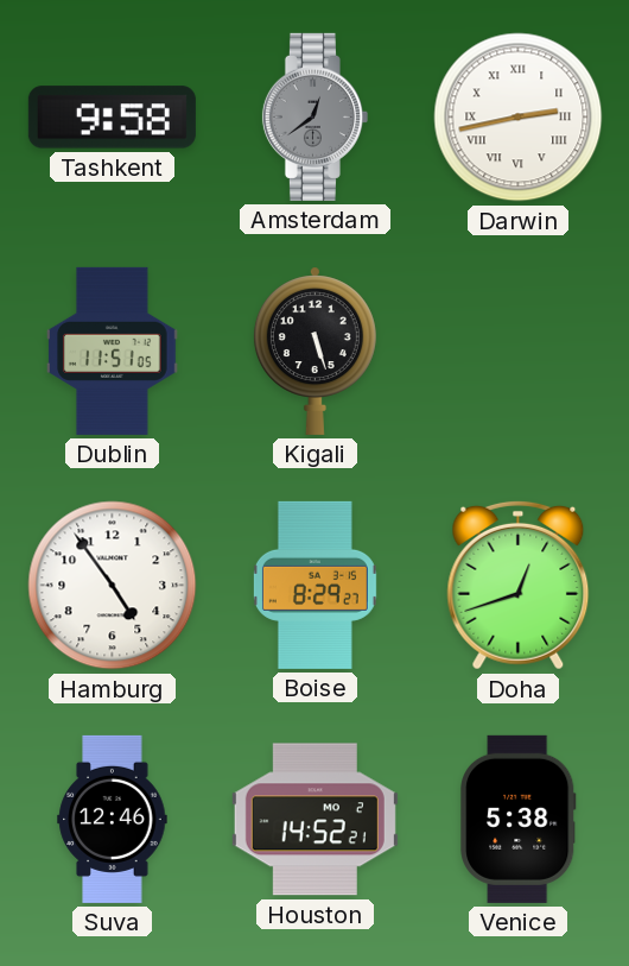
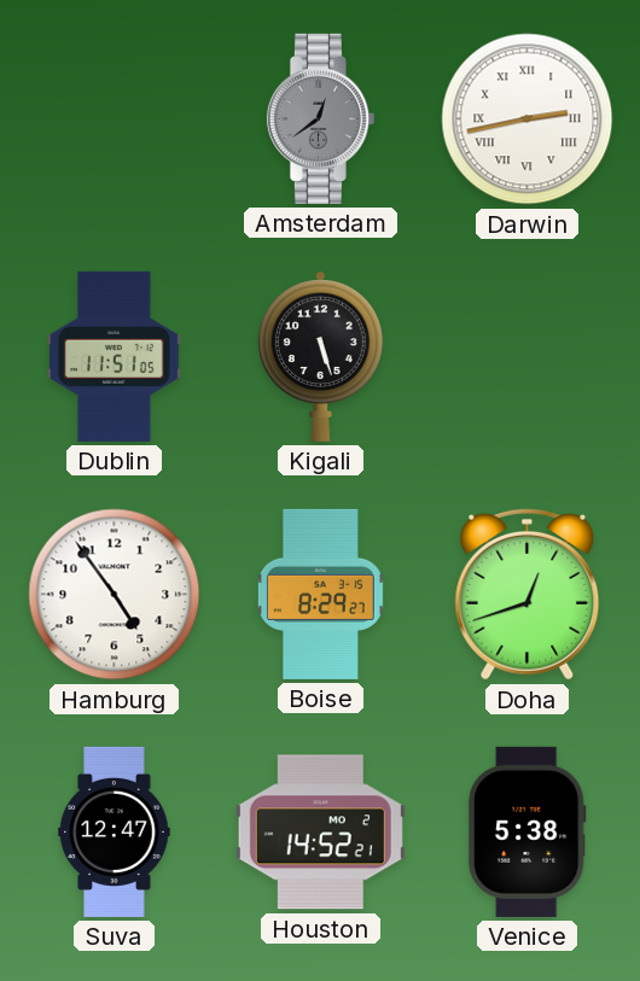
Tashkent: 9:58 -> none (112, 118)
Suva: 12:46 -> 12:47 (115, 831)
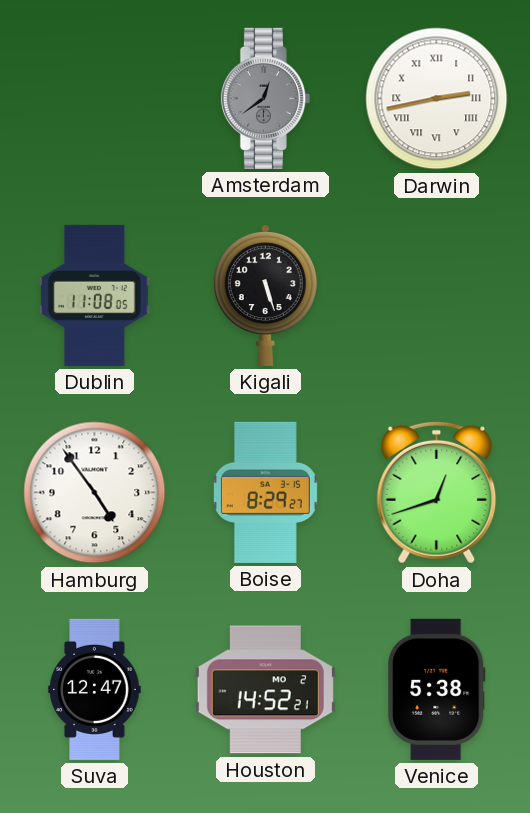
Dublin: 11:51 -> 11:08 (95, 295)
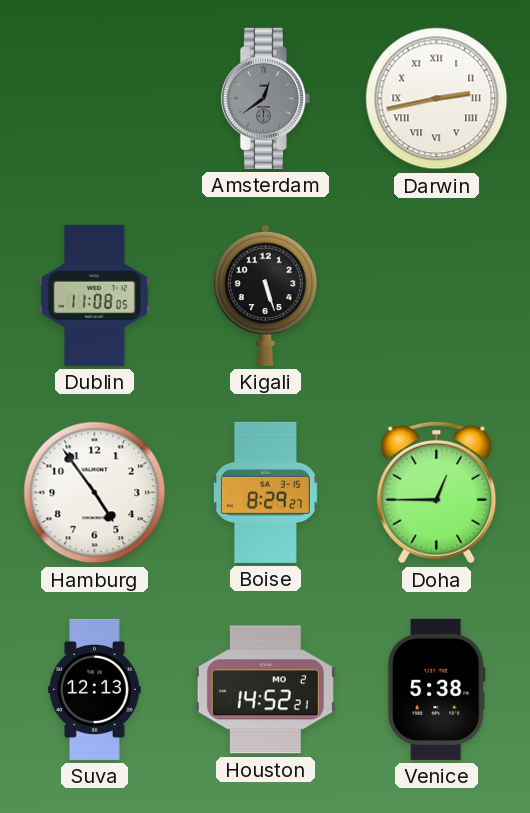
Doha: 12:42 -> 12:45 (437, 492)
Suva: 12:47 -> 12:13 (95, 689)
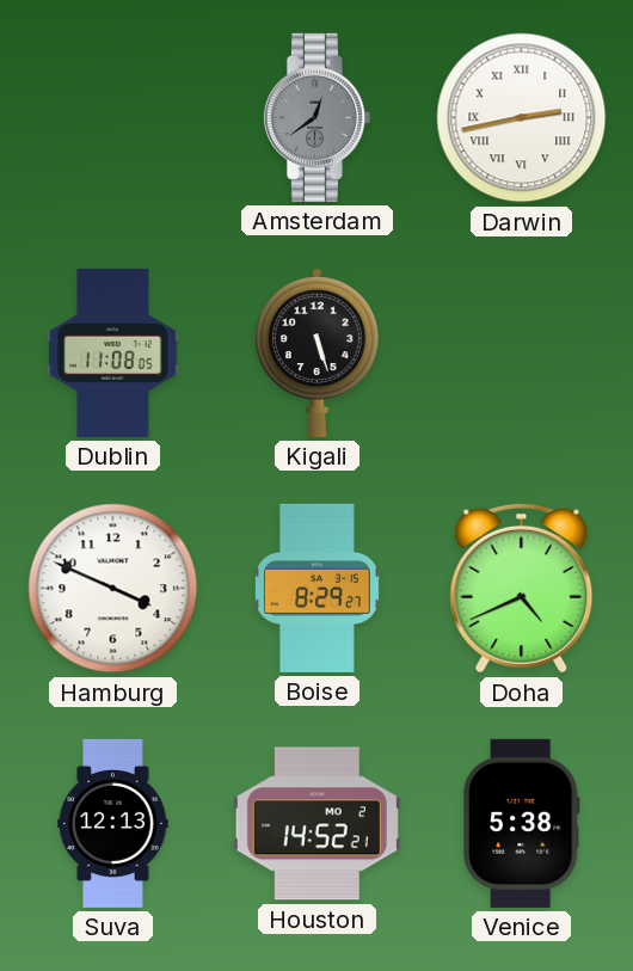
Hamburg: 4:54 -> 3:49 (113, 589)
Doha: 12:45 -> 4:41 (522, 588)
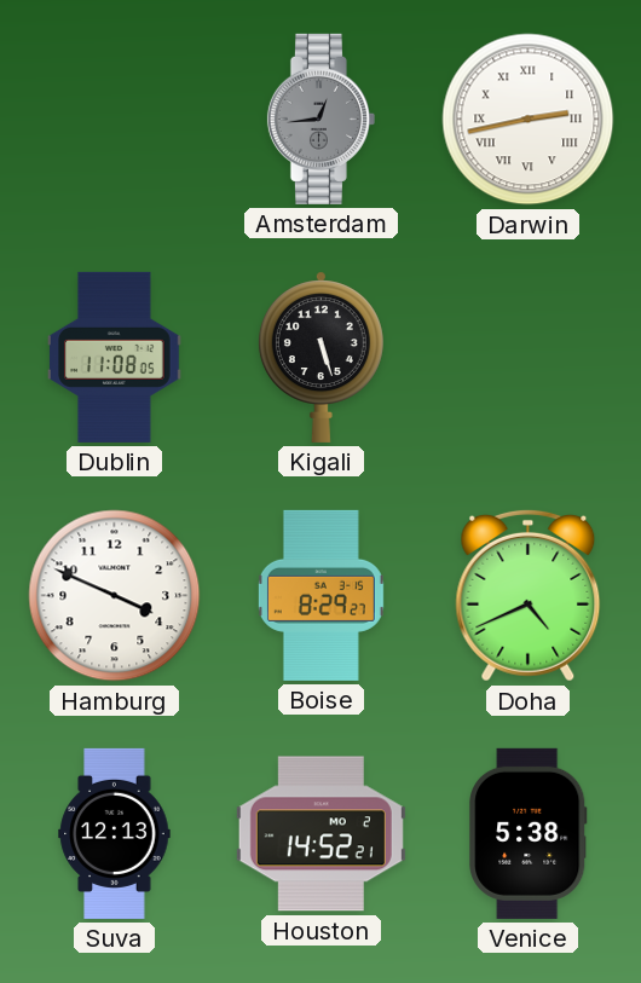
Amsterdam: 12:39 -> 12:44 (320, 118)
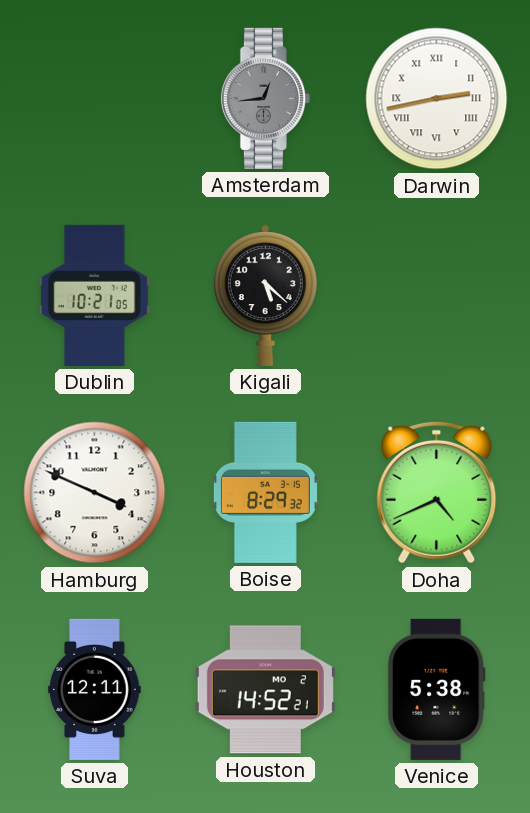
Dublin: 11:08 -> 10:21 (95, 295)
Kigali: 5:27 -> 5:22 (265, 295)
Boise: 8:29:27 -> 8:29:32 (265, 492)
Suva: 12:13 -> 12:11 (95, 689)
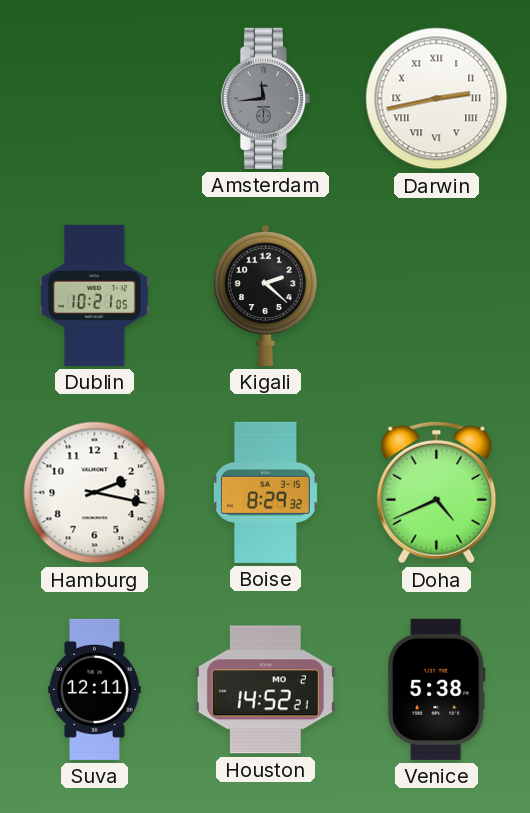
Amsterdam: 12:44 -> 11:44 (265, 98)
Kigali: 5:22 -> 2:22 (265, 295)
Hamburg: 3:49 -> 2:17 (95, 493)
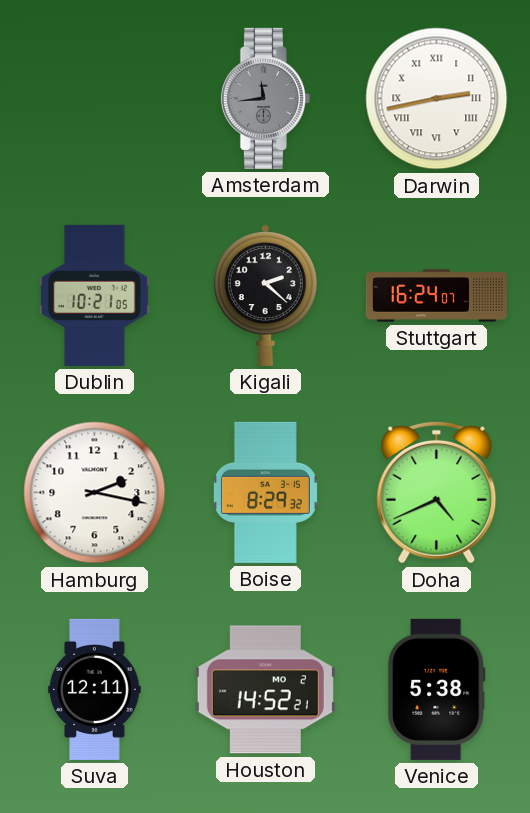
Stuttgart: none -> 16:24 (436, 296)
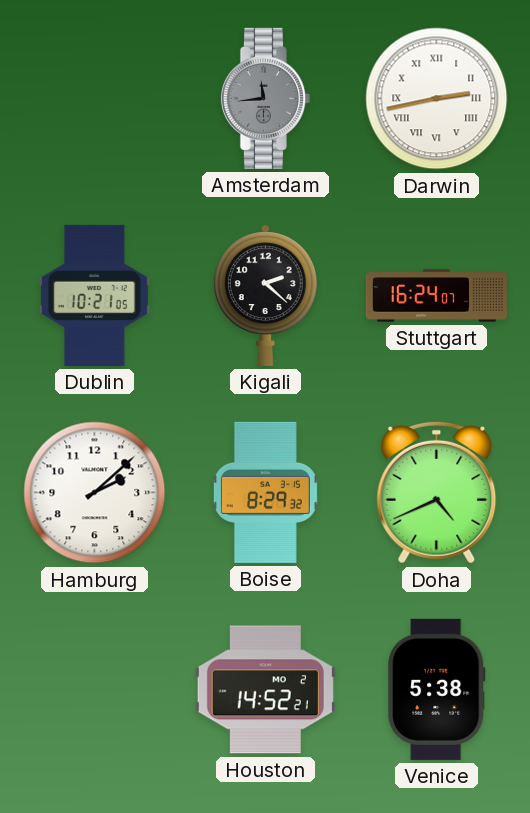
Hamburg: 2:17 -> 2:08 (95, 493)
Suva: 12:11 -> none (95, 689)
